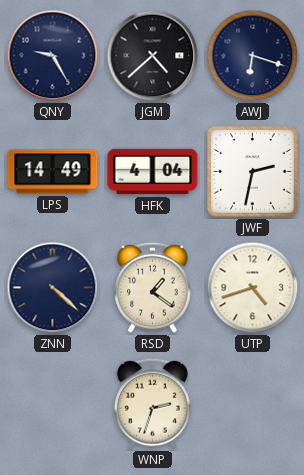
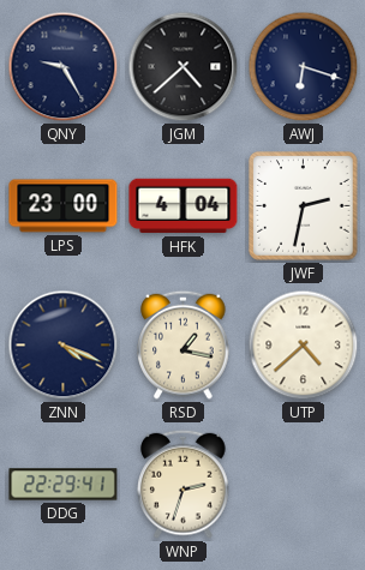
LPS: 14:49 -> 23:00 (64, 206)
ZNN: 4:22 -> 4:19 (64, 346)
RSD: 1:21 -> 1:17 (184, 344)
UTP: 4:42 -> 4:38 (304, 346)
DDG: none -> 22:29 (64, 485)
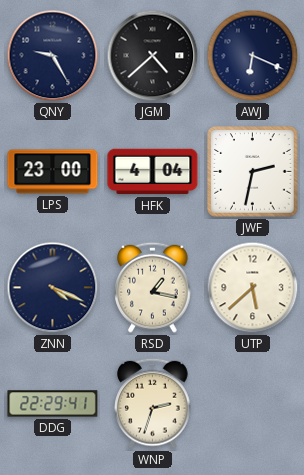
AWJ: 6:18 -> 6:19 (253, 56)
UTP: 4:38 -> 5:38 (253, 288)
